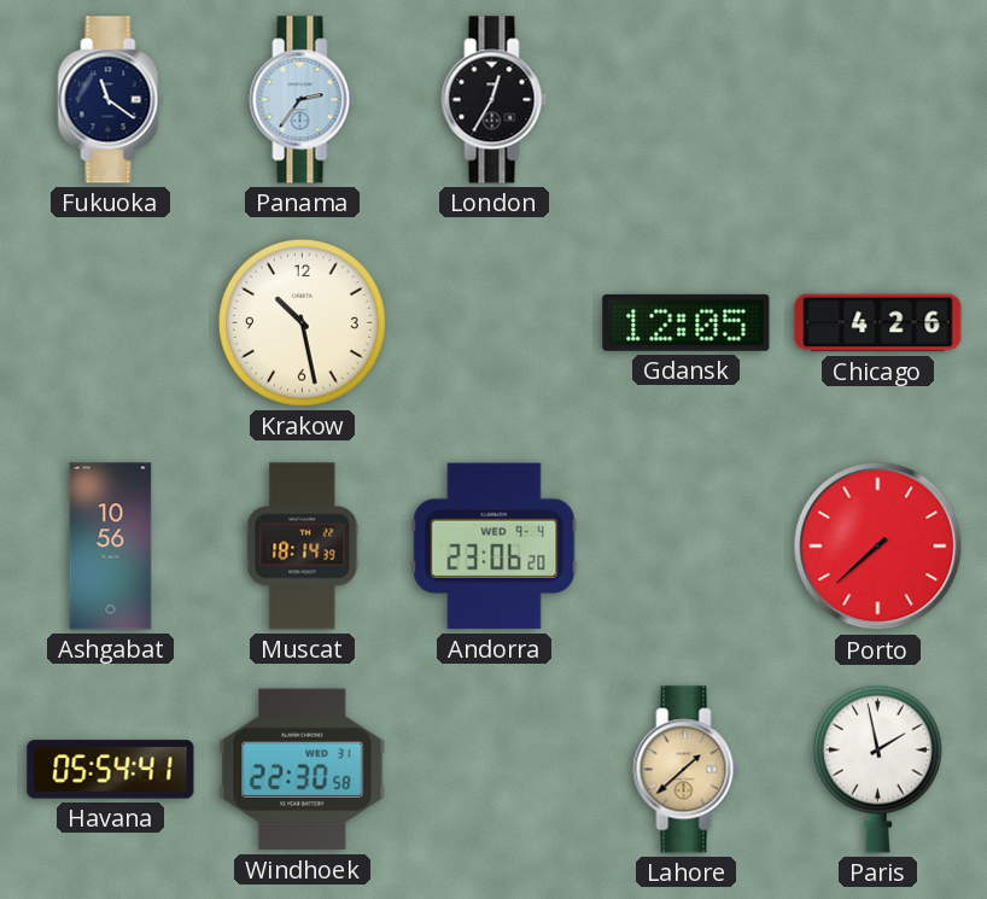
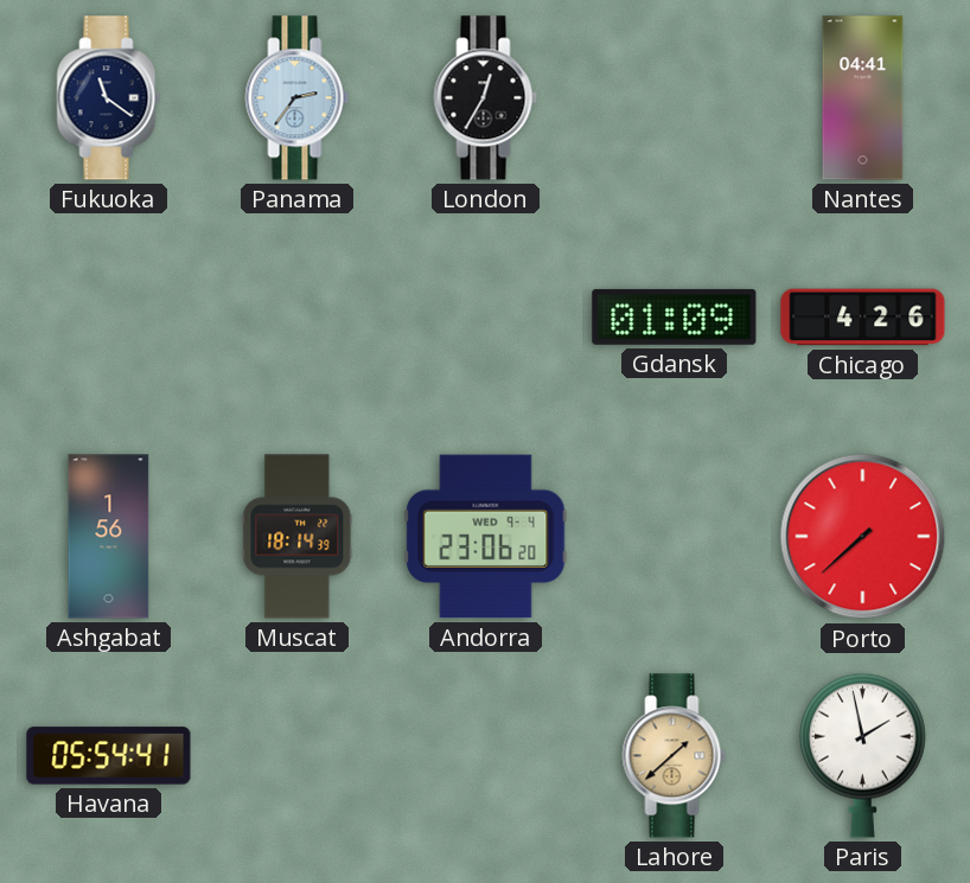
Nantes: none -> 04:41 (863, 98)
Krakow: 10:28 -> none (302, 322)
Gdansk: 12:05 -> 01:09 (675, 316)
Ashgabat: 10:56 -> 1:56 (109, 537)
Windhoek: 22:30 -> none (303, 770)
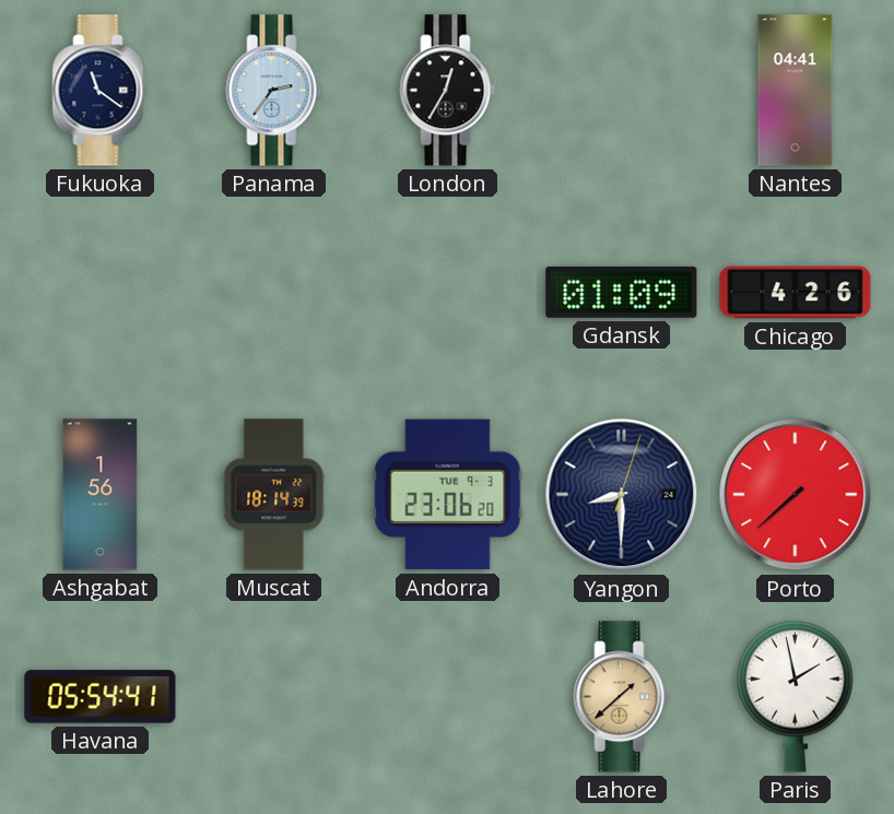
Andorra date: WED 9-4 -> TUE 9-3 (448, 495)
Yangon: none -> 8:30 (622, 495)
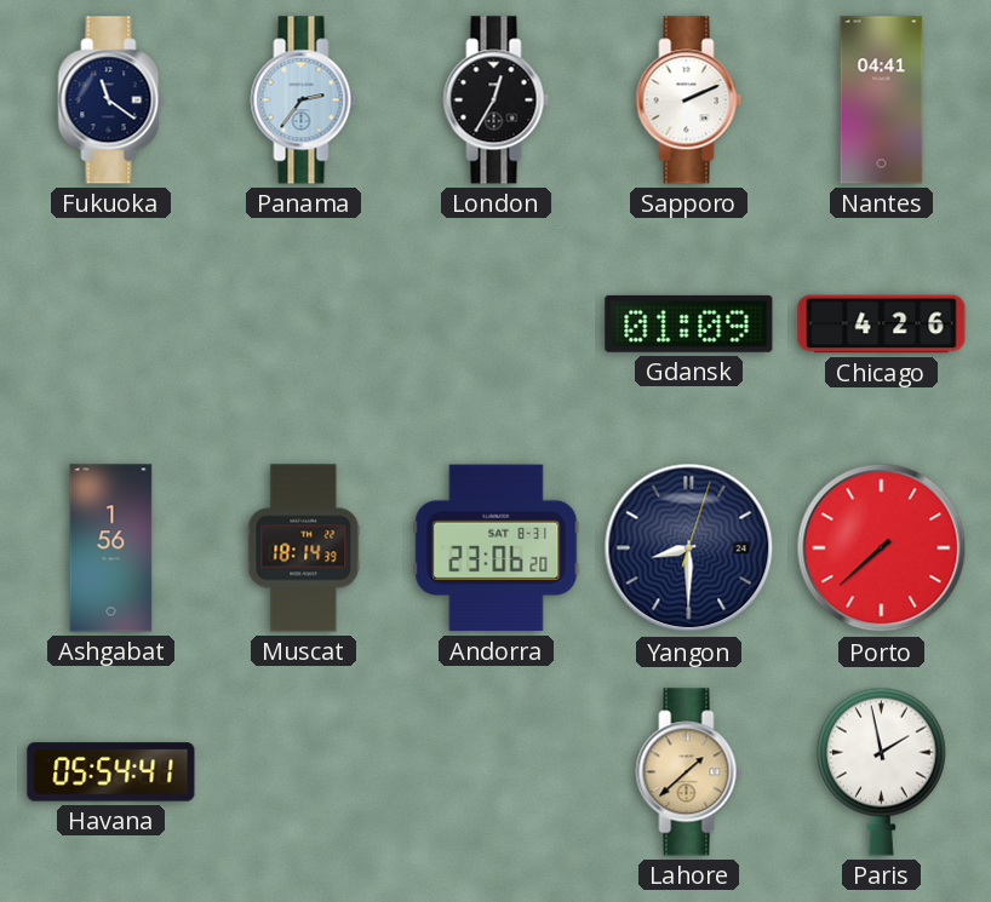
Sapporo: none -> 2:11 (689, 100)
Andorra date: TUE 9-3 -> SAT 8-31 (497, 548)
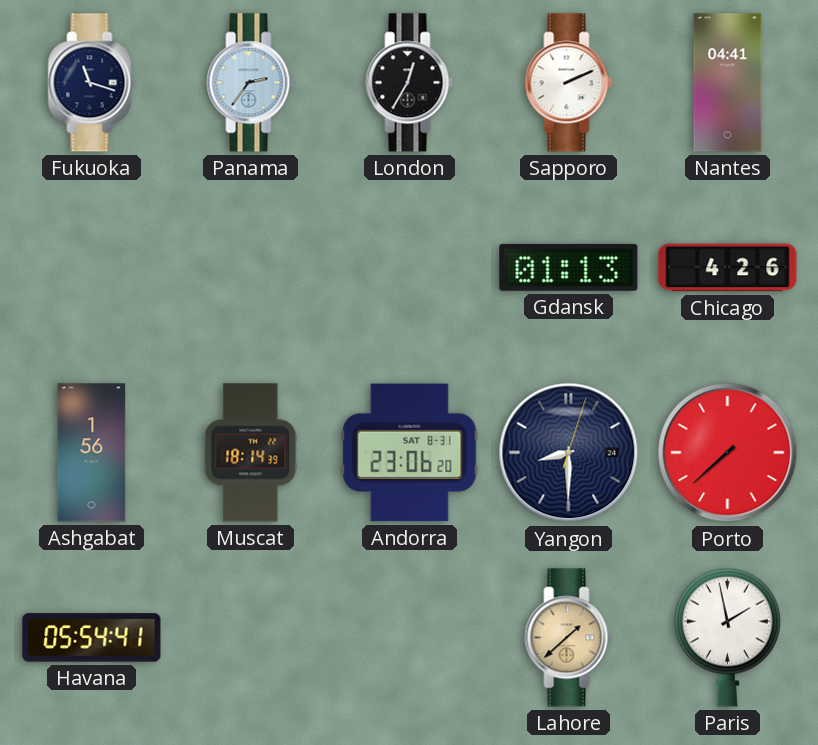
Fukuoka: 11:21 -> 11:18 (92, 83)
Gdansk: 01:09 -> 01:13 (569, 267)
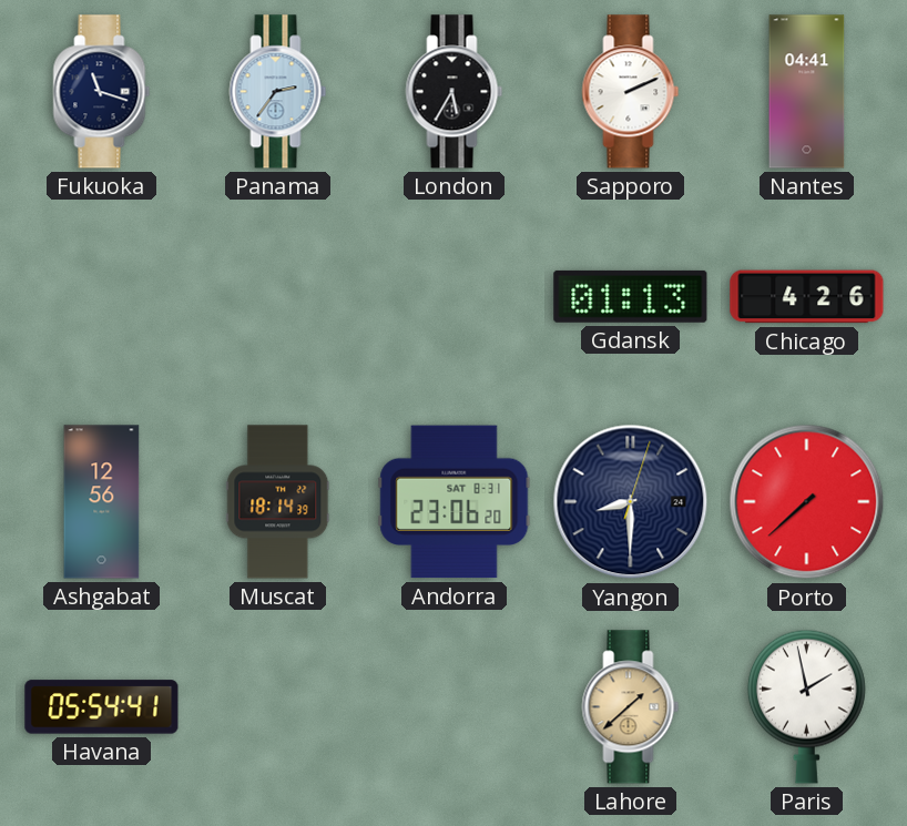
London: 12:35 -> 5:35 (455, 92)
Ashgabat: 1:56 -> 12:56 (102, 502)
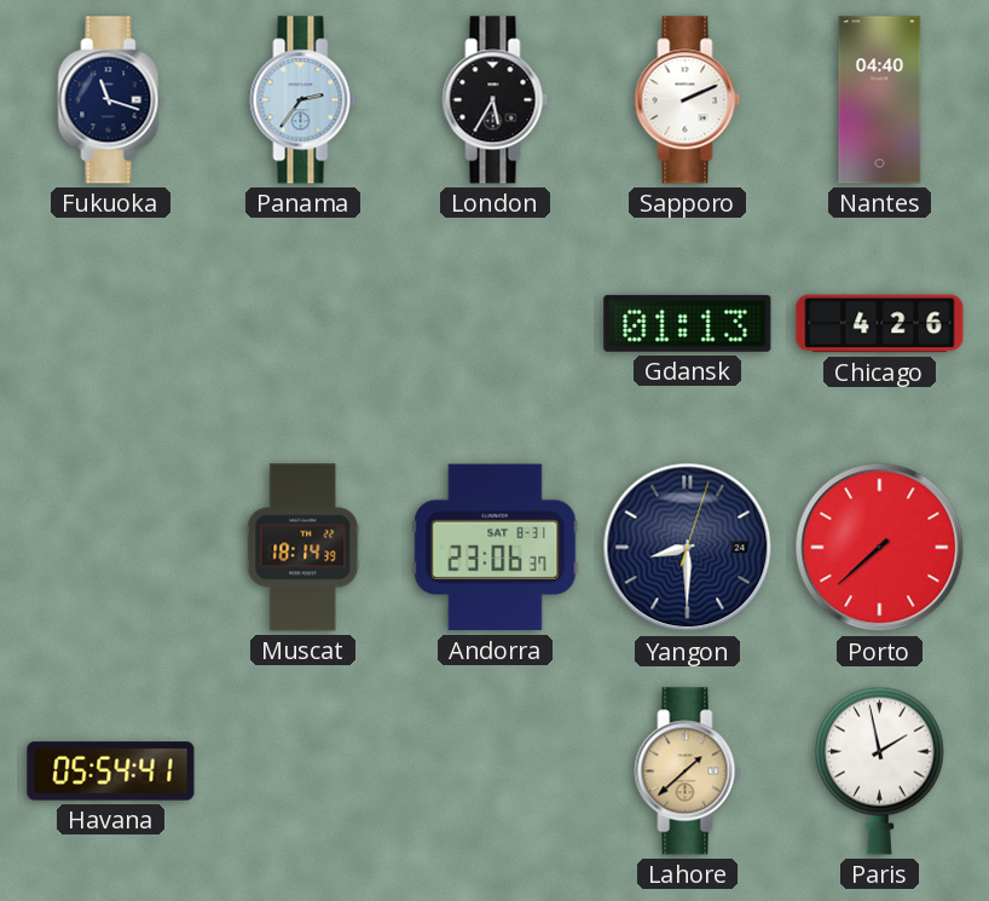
Nantes: 04:41 -> 04:40 (880, 100)
Ashgabat: 12:56 -> none (102, 502)
Andorra: 23:06:20 -> 23:06:37 (496, 548)
